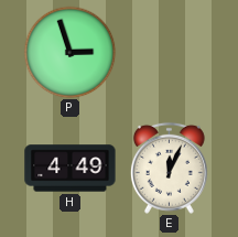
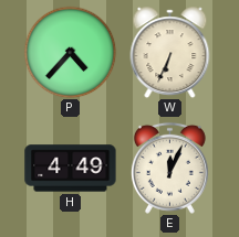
P: 2:57 -> 4:37 (70, 52)
W: none -> 6:34 (170, 53)
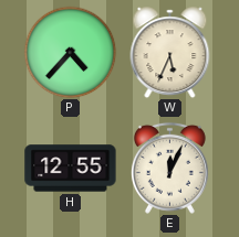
W: 6:34 -> 5:34 (170, 53)
H: 4:49 -> 12:55 (71, 169)
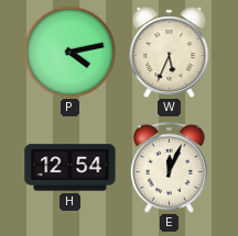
P: 4:37 -> 4:13 (69, 52)
H: 12:55 -> 12:54 (71, 168)
